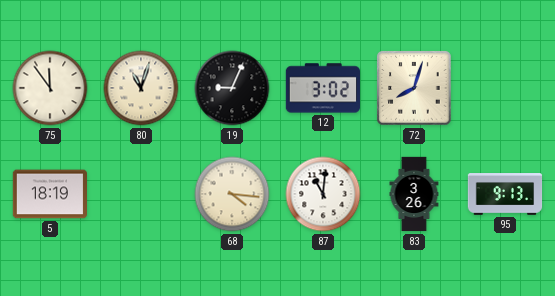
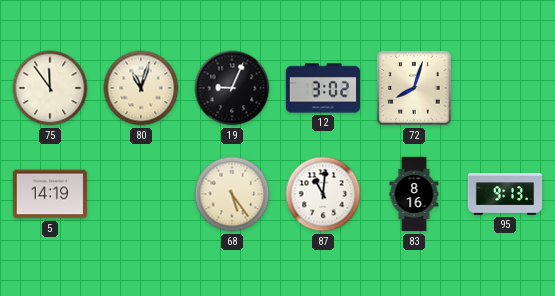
5: 18:19 -> 14:19 (49, 194)
68: 4:16 -> 5:24 (232, 194)
83: 3:26 -> 8:16 (414, 194)
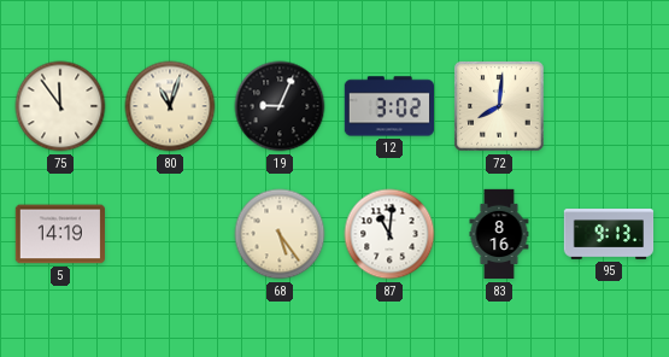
72: 8:03 -> 8:01 (499, 106)
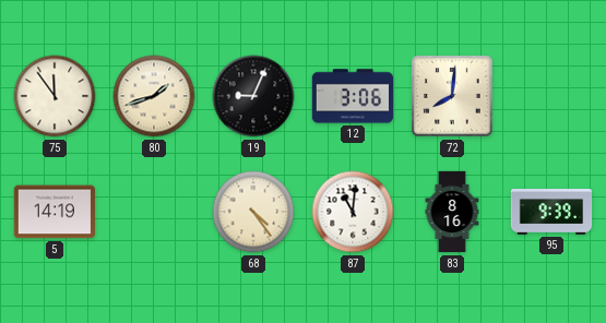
80: 11:03 -> 1:42 (154, 96)
12: 3:02 -> 3:06 (352, 96)
68: 5:24 -> 4:24 (253, 212)
95: 9:13 -> 9:39 (551, 212)
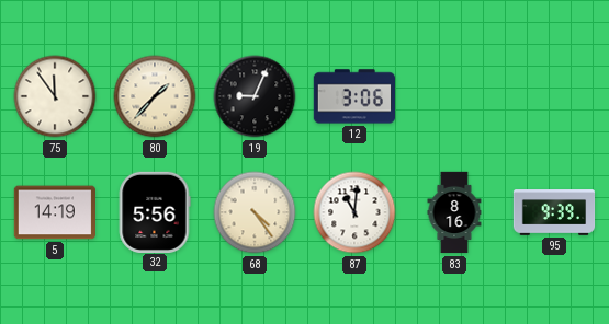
80: 1:42 -> 1:37 (155, 96)
72: 8:01 -> none (452, 96)
32: none -> 5:56 (155, 211)
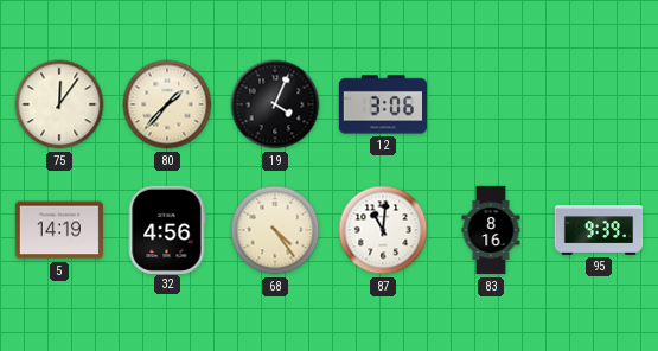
75: 11:54 -> 12:06 (59, 104)
19: 9:04 -> 4:04 (275, 104)
32: 5:56 -> 4:56 (167, 229)
